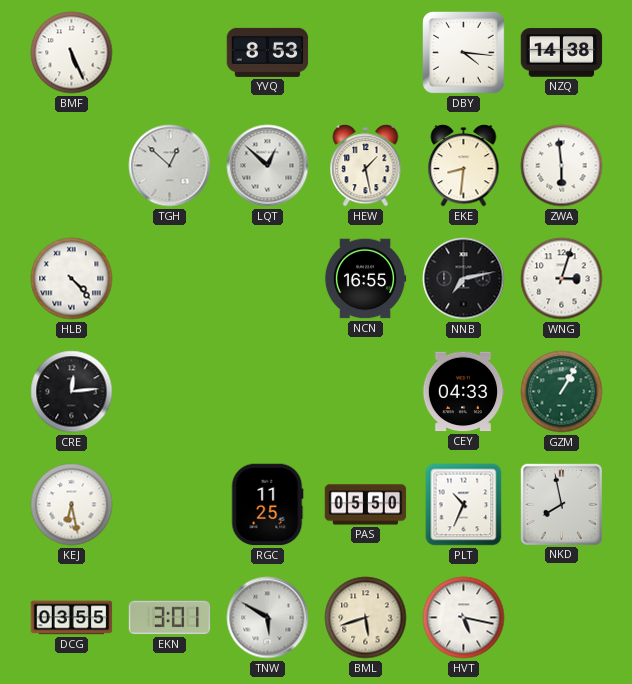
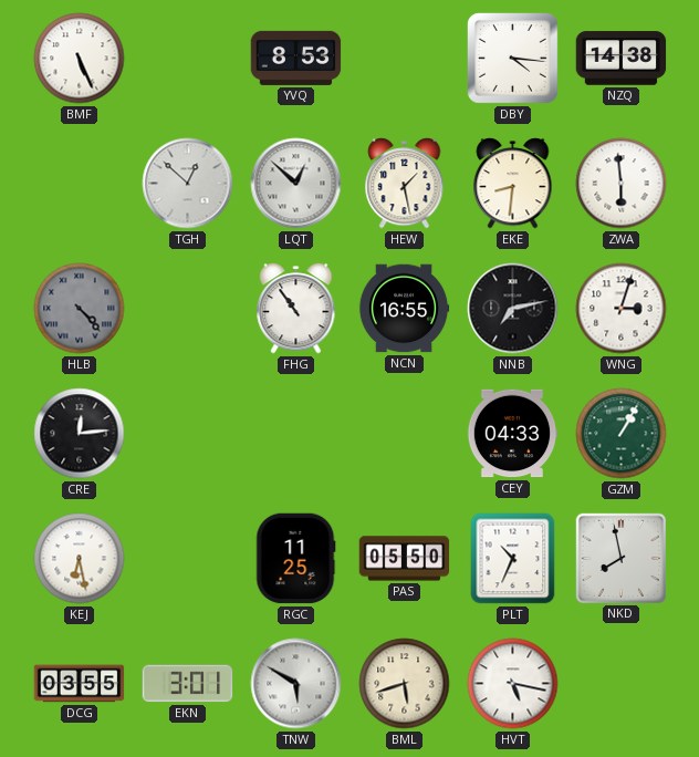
HLB dial: white -> grey (80, 309)
FHG: none -> 10:54 (296, 309)
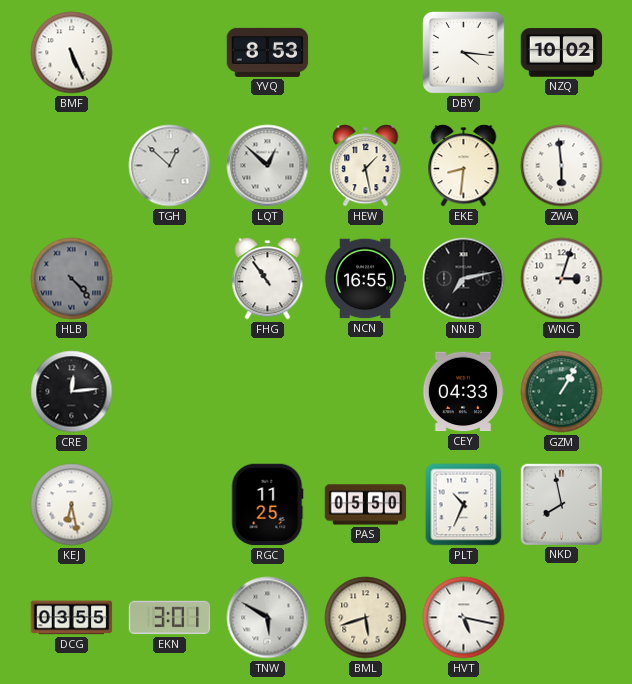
NZQ: 14:38 -> 10:02 (562, 53)
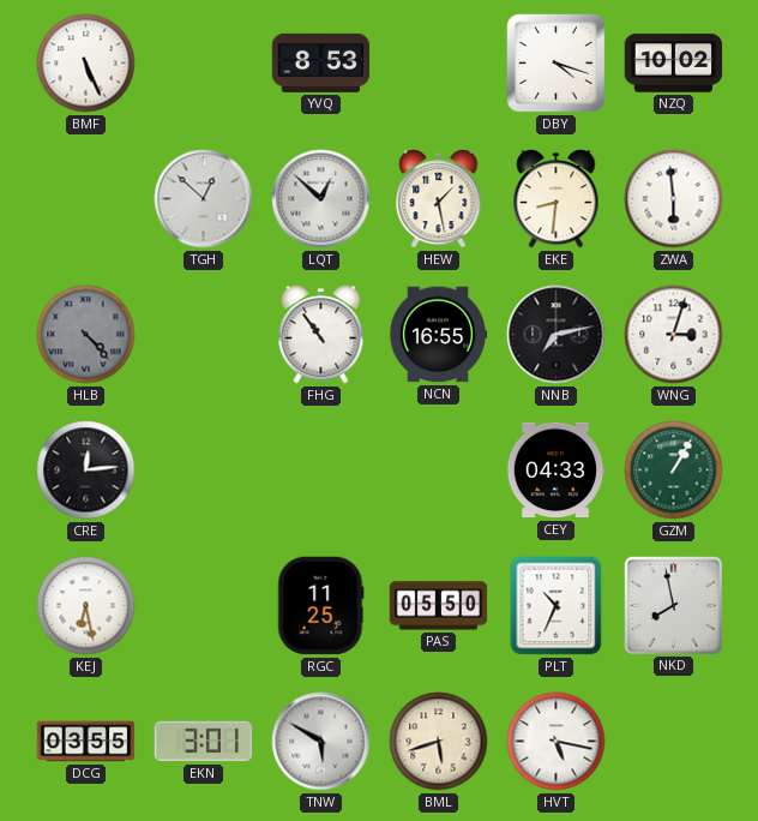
DBY: 4:16 -> 4:18 (557, 64)
